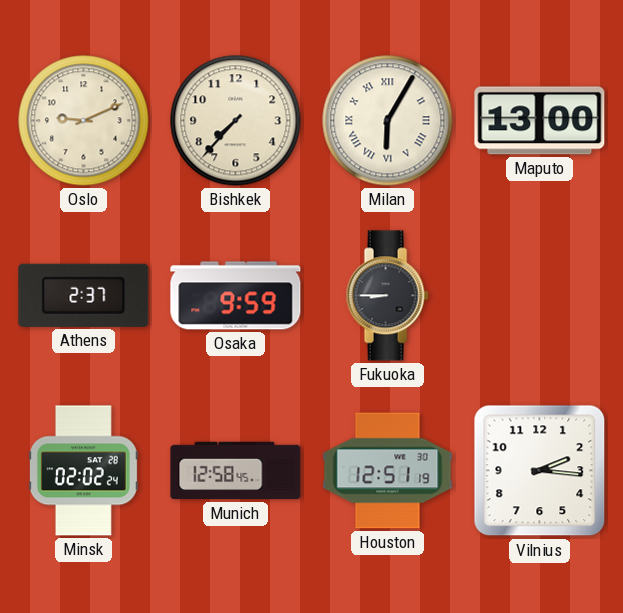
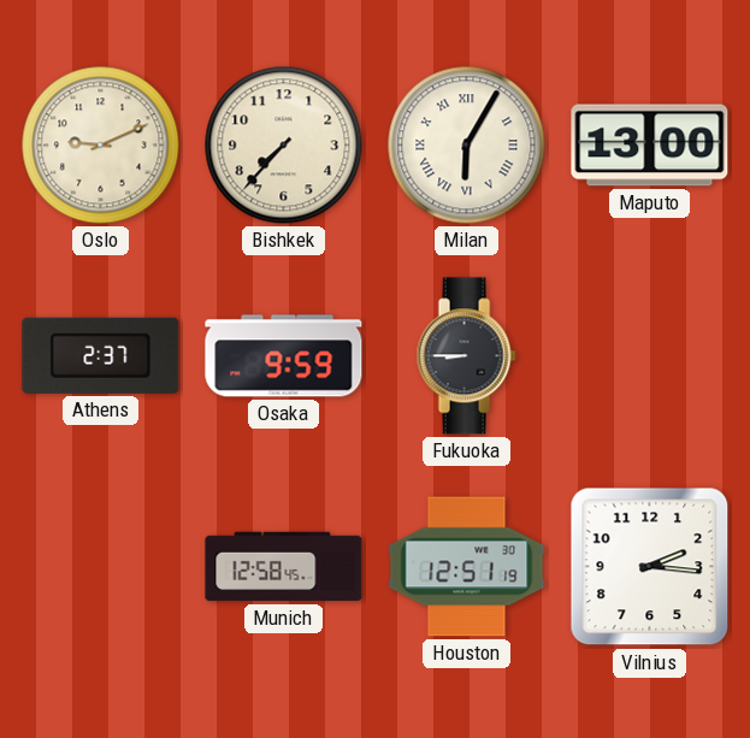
Minsk: 02:02 -> none (83, 471)
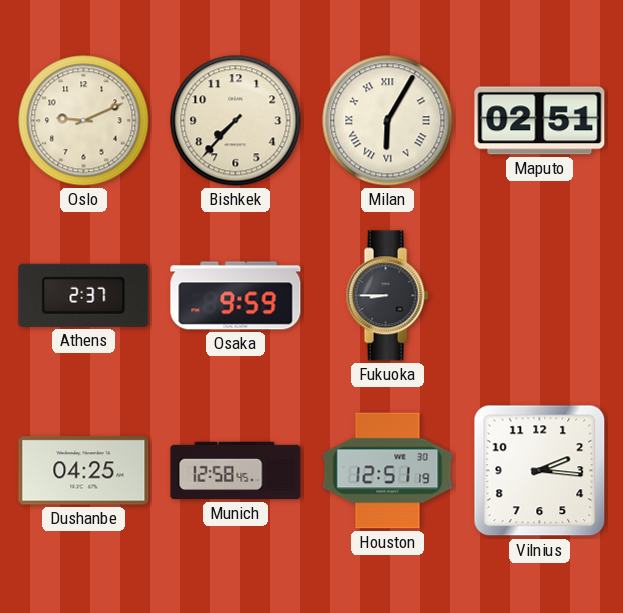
Maputo: 13:00 -> 02:51 (540, 121)
Dushanbe: none -> 04:25 (84, 471)
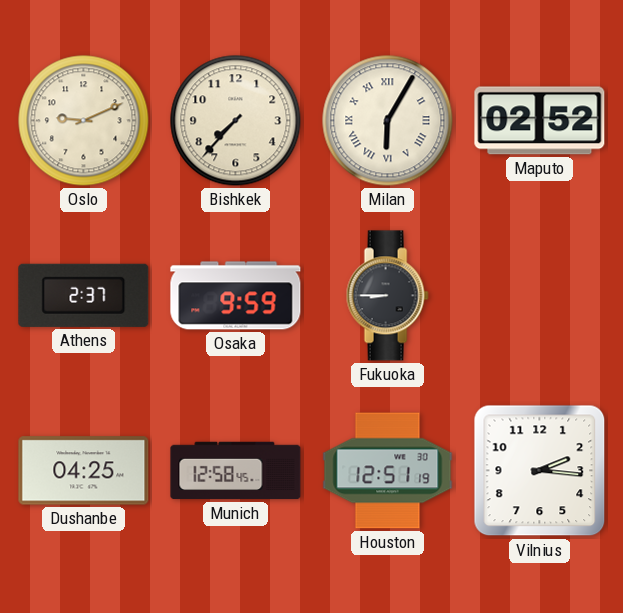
Maputo: 02:51 -> 02:52 (540, 121)
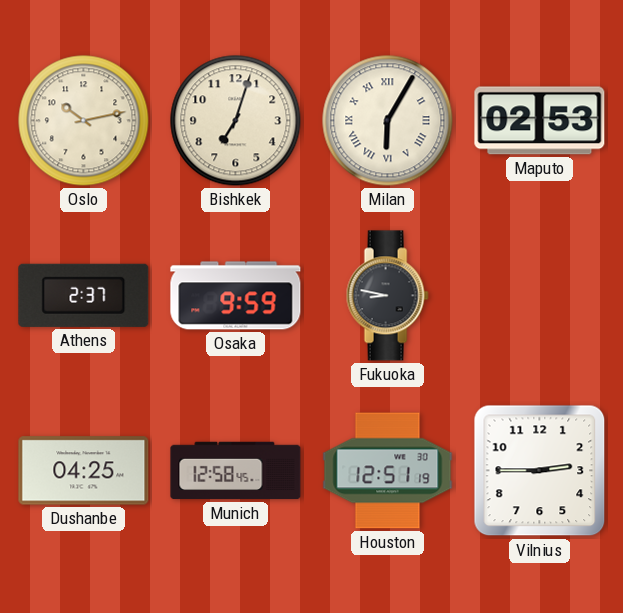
Oslo: 9:11 -> 10:13 (84, 121)
Bishkek: 7:37 -> 7:03 (236, 121)
Maputo: 02:52 -> 02:53 (540, 121)
Fukuoka: 8:45 -> 8:47 (387, 296)
Vilnius: 2:16 -> 2:45 (540, 471)
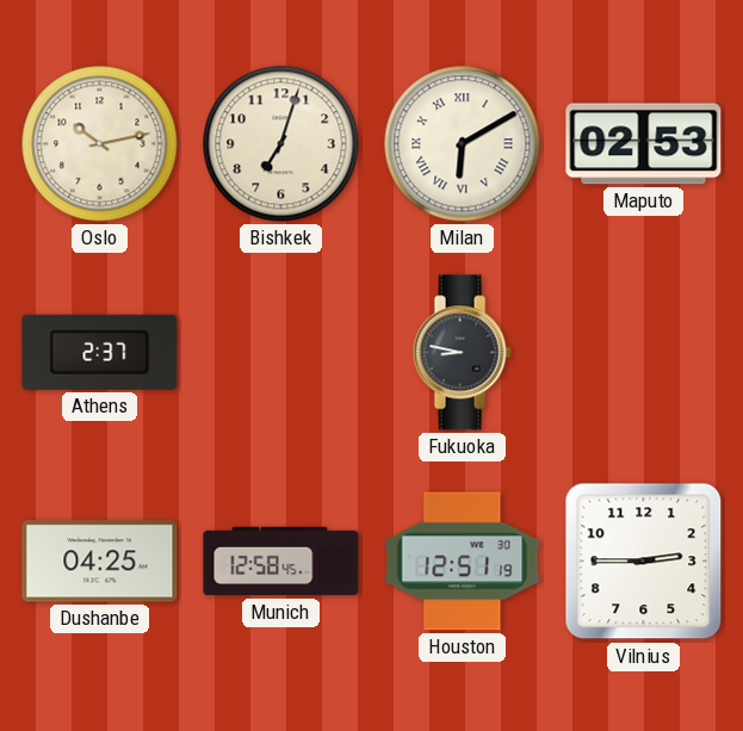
Milan: 6:05 -> 6:10 (463, 144)
Osaka: 9:59 -> none (236, 296)
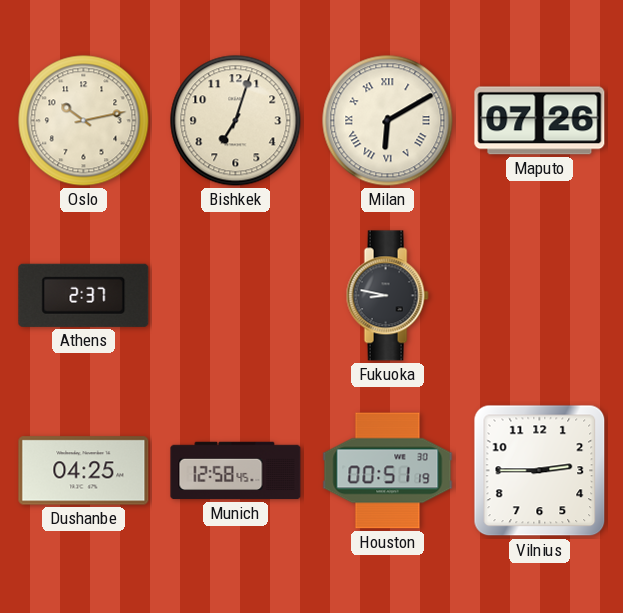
Maputo: 02:53 -> 07:26 (540, 121)
Houston: 12:51 -> 00:51 (388, 471)
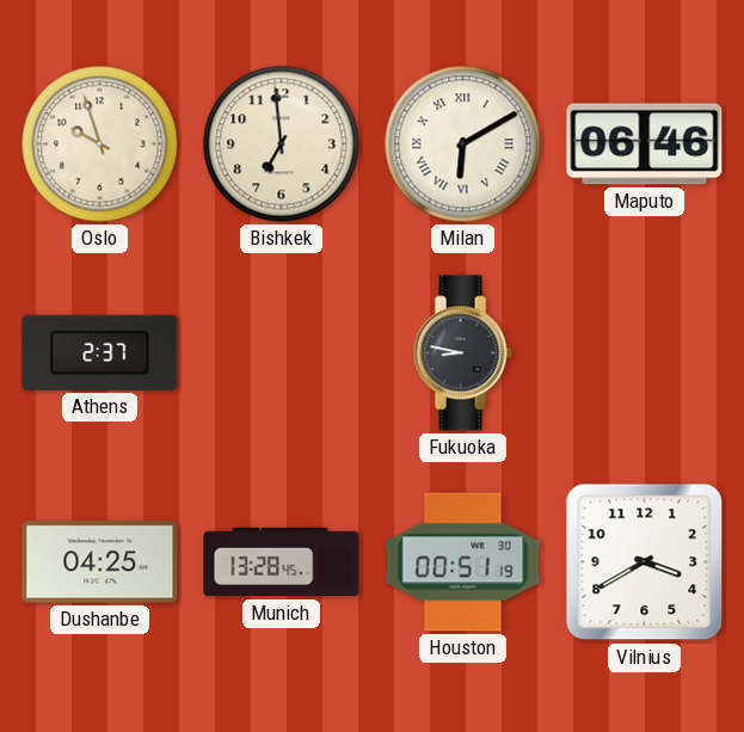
Oslo: 10:13 -> 9:57 (100, 144)
Bishkek: 7:03 -> 6:59 (282, 144)
Maputo: 07:26 -> 06:46 (645, 144)
Munich: 12:58 -> 13:28 (282, 562)
Vilnius: 2:45 -> 3:40 (645, 562)
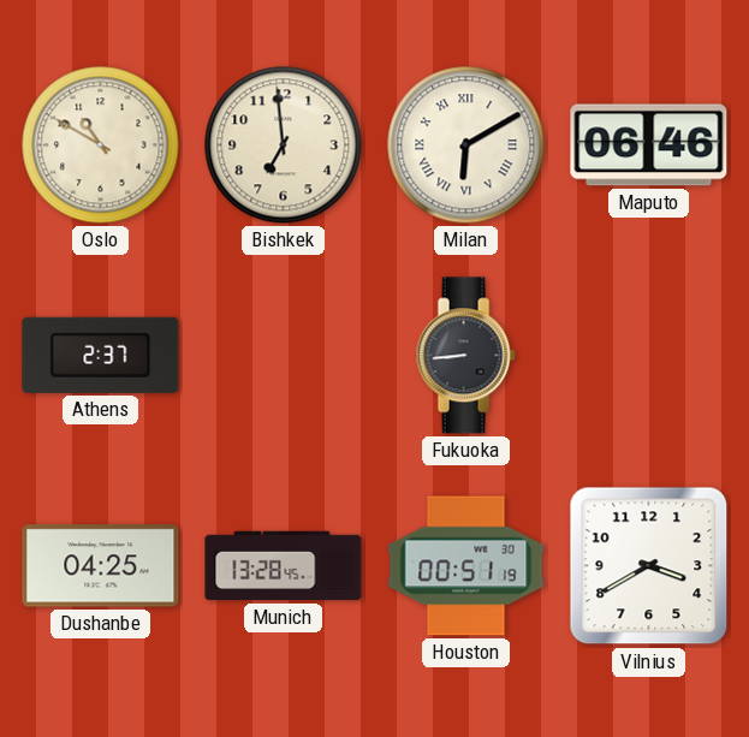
Oslo: 9:57 -> 10:50 (101, 145)
Fukuoka: 8:47 -> 8:44 (465, 356)
